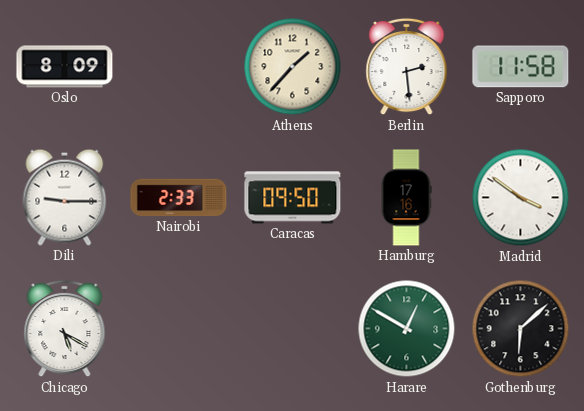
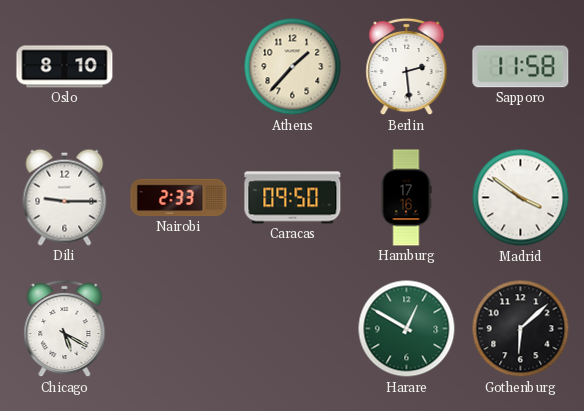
Oslo: 8:09 -> 8:10 (65, 67)
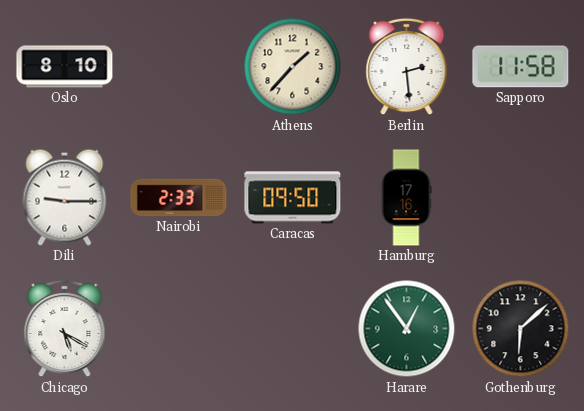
Madrid: 3:51 -> none (521, 198)
Harare: 12:50 -> 12:54 (407, 329)
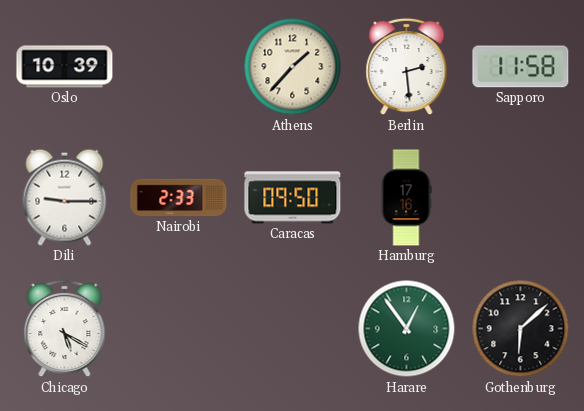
Oslo: 8:10 -> 10:39 (65, 67)
